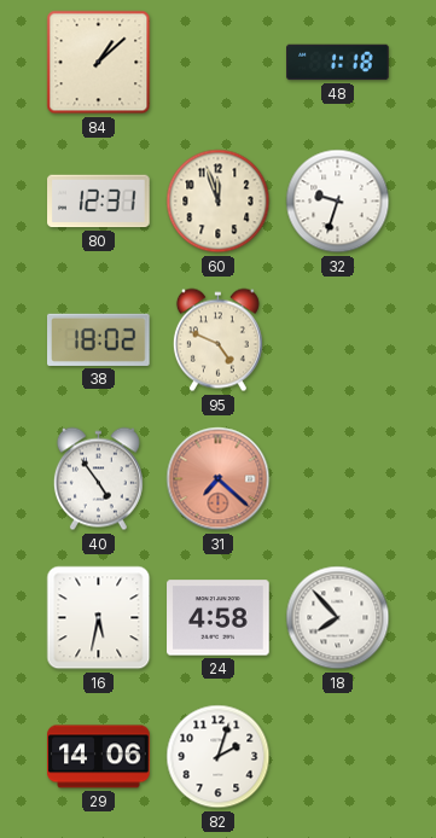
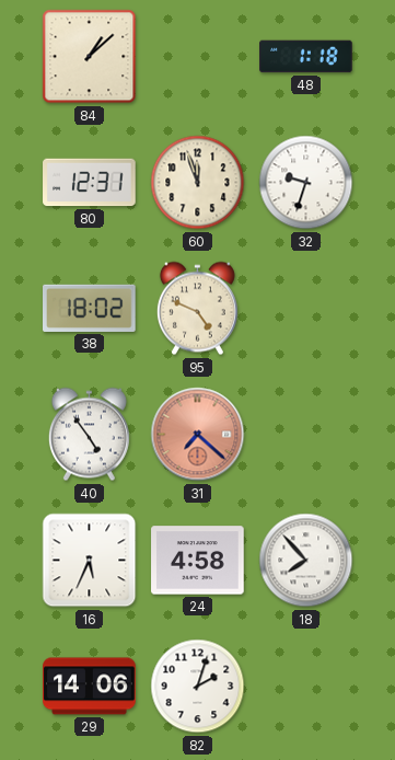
16: 5:32 -> 5:34 (90, 561)
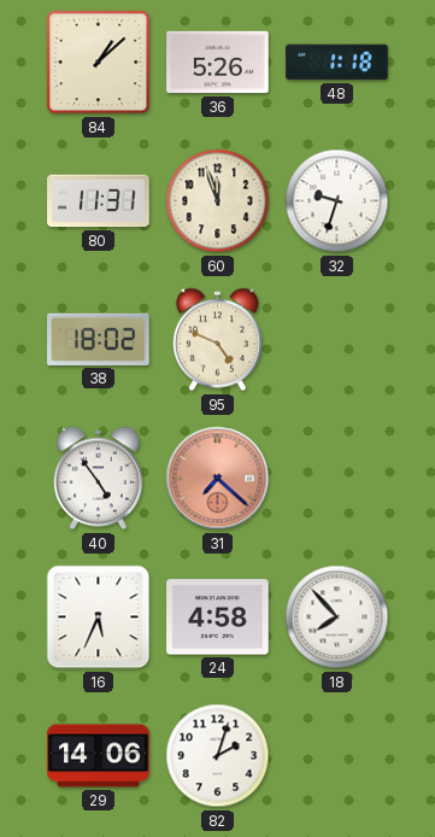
36: none -> 5:26 (218, 63)
80: 12:31 -> 11:31 (99, 201)
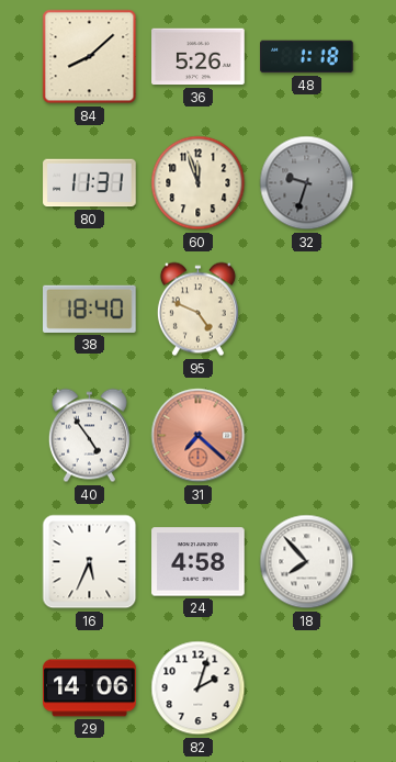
84: 1:08 -> 8:08 (90, 57)
32 dial: white -> grey (307, 183)
38: 18:02 -> 18:40 (90, 309)
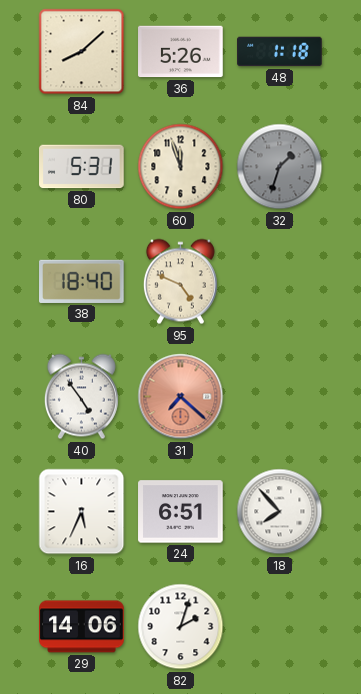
80: 11:31 -> 5:31 (82, 167)
32: 9:33 -> 1:33 (280, 167)
24: 4:58 -> 6:51 (181, 512)
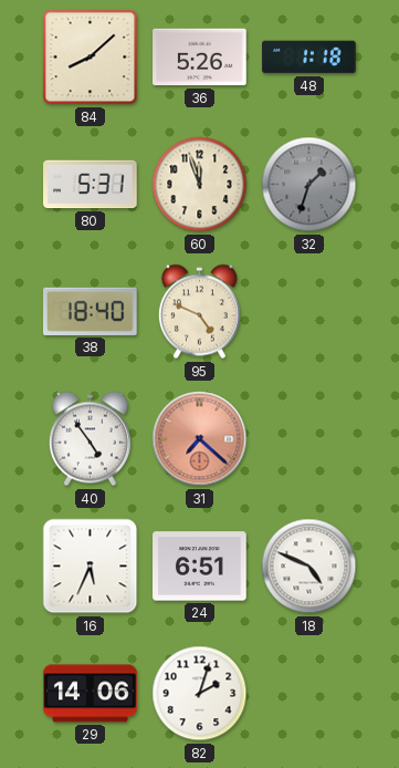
18: 7:53 -> 4:49 (309, 567)
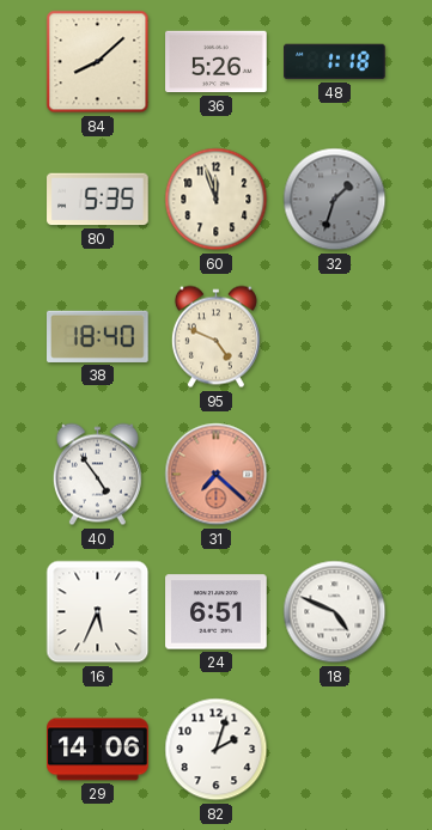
80: 5:31 -> 5:35 (98, 200)
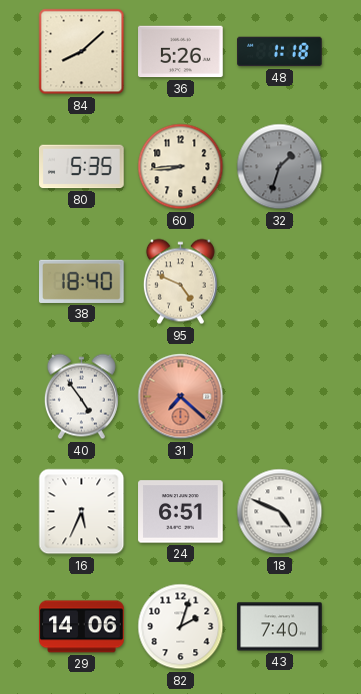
60: 11:57 -> 8:44 (181, 167)
43: none -> 7:40 (280, 627)
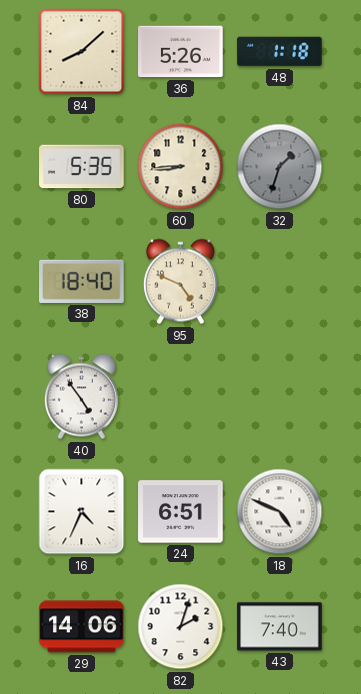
31: 7:22 -> none (181, 397)
16: 5:34 -> 4:34 (82, 512)
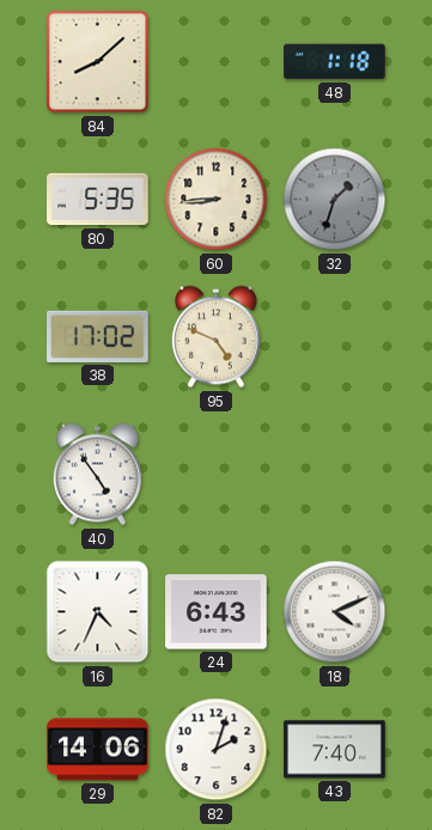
36: 5:26 -> none (181, 52)
38: 18:40 -> 17:02 (98, 336)
24: 6:51 -> 6:43 (217, 612)
18: 4:49 -> 4:11 (335, 612)
